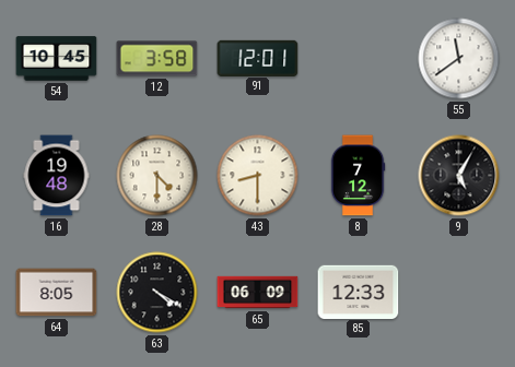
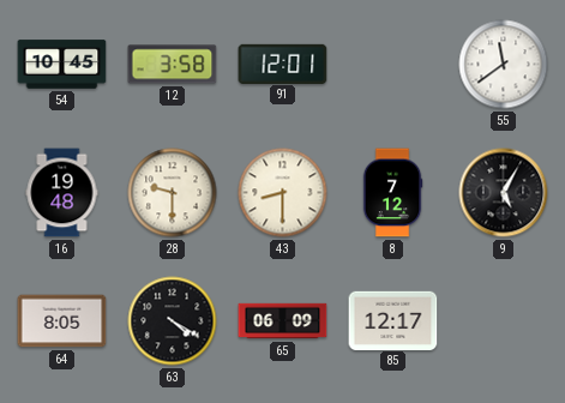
28: 4:30 -> 9:30 (173, 193)
85: 12:33 -> 12:17 (393, 320)
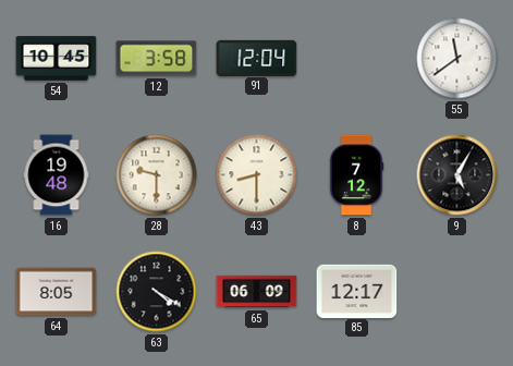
91: 12:01 -> 12:04 (257, 58)
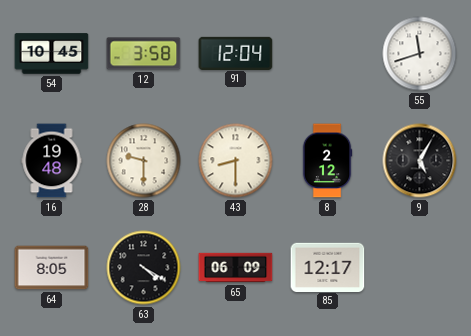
55: 11:39 -> 11:42 (420, 54)
8: 7:12 -> 2:12 (327, 161)
